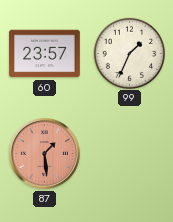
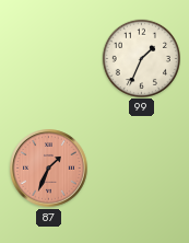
60: 23:57 -> none (45, 54)
87: 1:29 -> 1:34 (49, 169)
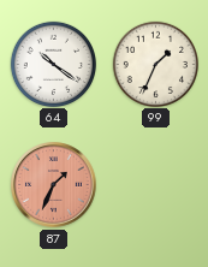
64: none -> 10:21 (53, 64)
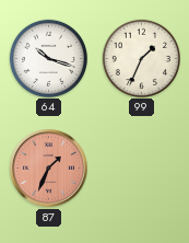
64: 10:21 -> 10:18 (48, 58)
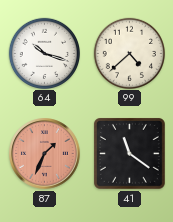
99: 1:34 -> 4:38 (129, 53)
41: none -> 11:21 (129, 153)
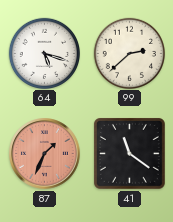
64: 10:18 -> 5:18 (44, 53)
99: 4:38 -> 2:38 (129, 53)
